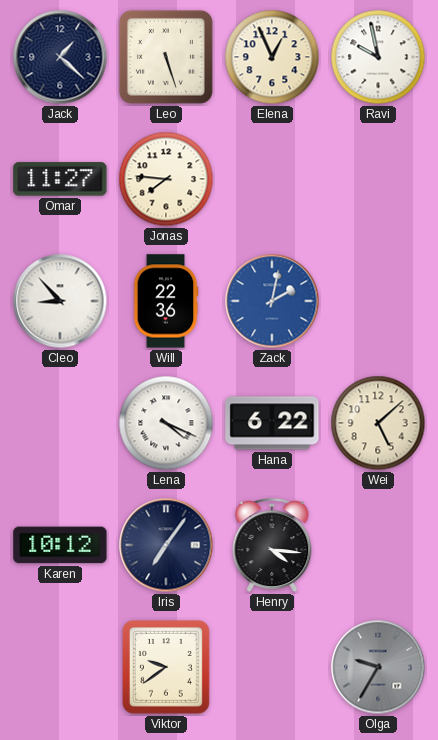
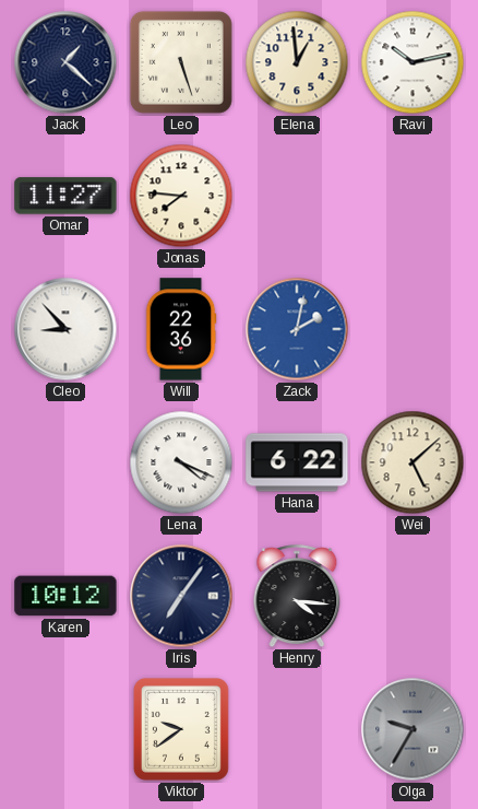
Elena: 12:56 -> 12:59 (297, 62)
Ravi: 9:58 -> 10:13 (413, 62)
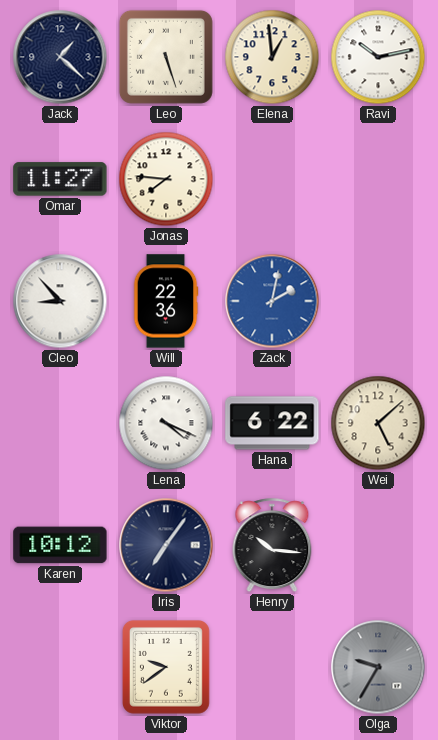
Henry: 4:16 -> 10:16 (272, 546)
